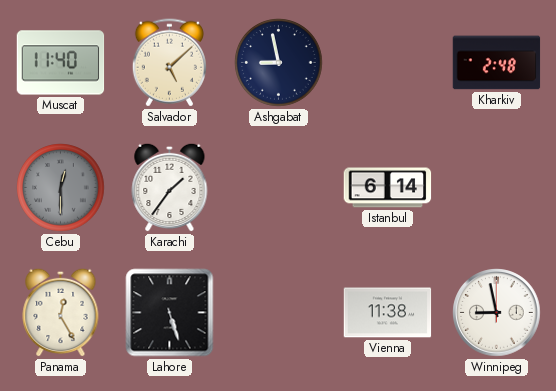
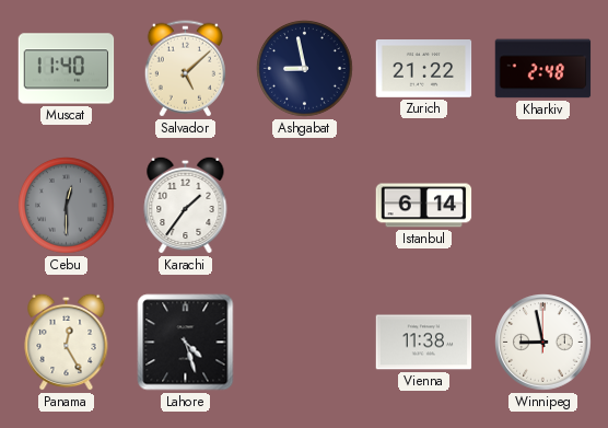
Zurich: none -> 21:22 (424, 69)
Lahore: 5:27 -> 4:27 (186, 343)
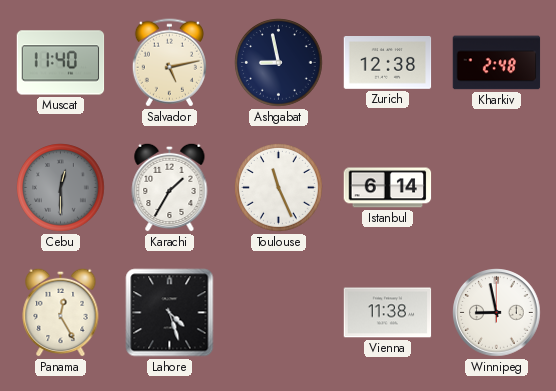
Salvador: 5:08 -> 5:13 (169, 63)
Zurich: 21:22 -> 12:38 (388, 63)
Karachi: 1:36 -> 1:35 (170, 187)
Toulouse: none -> 11:26 (279, 188)
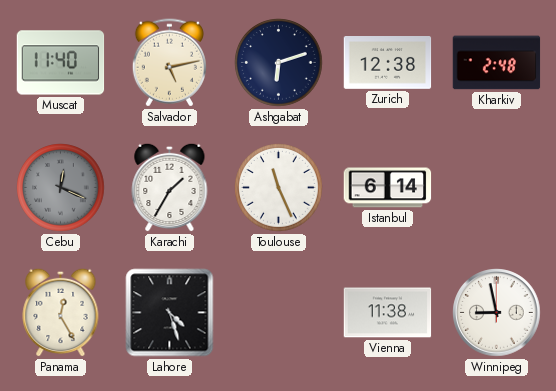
Ashgabat: 8:58 -> 6:12 (279, 63)
Cebu: 12:30 -> 12:19 (61, 188)
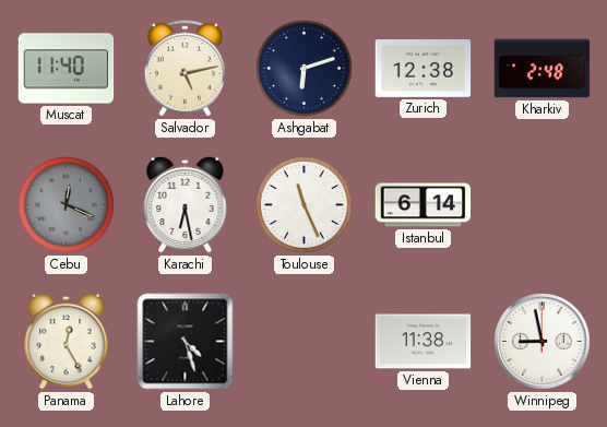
Karachi: 1:35 -> 6:28 (186, 204)
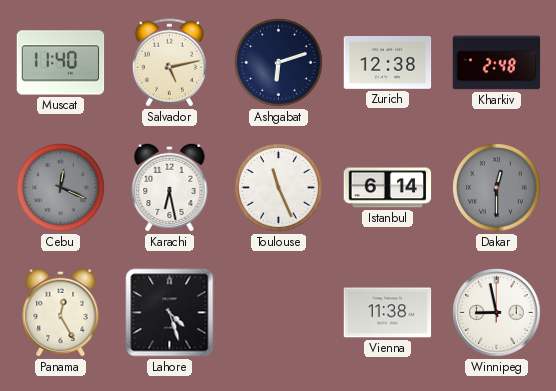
Dakar: none -> 12:30 (497, 188)
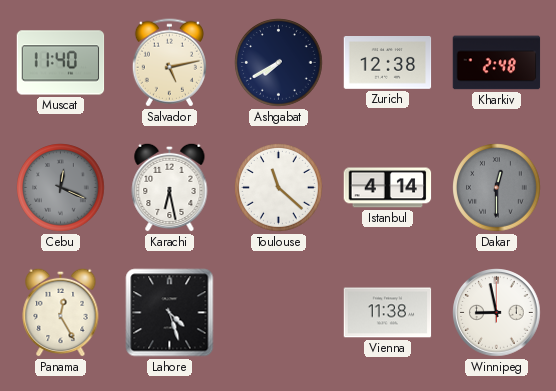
Ashgabat: 6:12 -> 7:40 (279, 63)
Toulouse: 11:26 -> 11:22 (279, 188)
Istanbul: 6:14 -> 4:14 (388, 188)
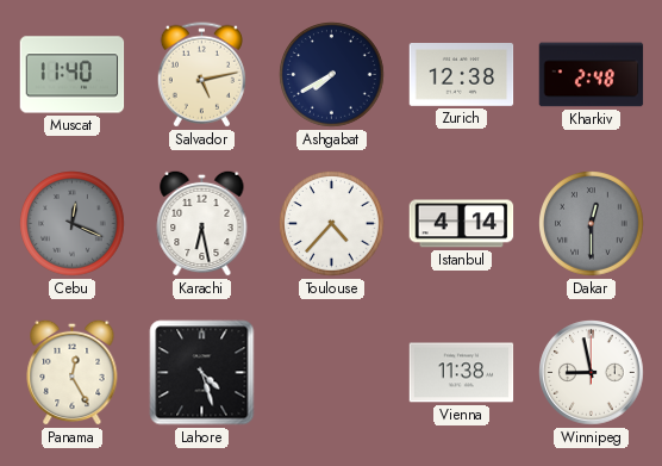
Toulouse: 11:22 -> 4:37 (332, 224)
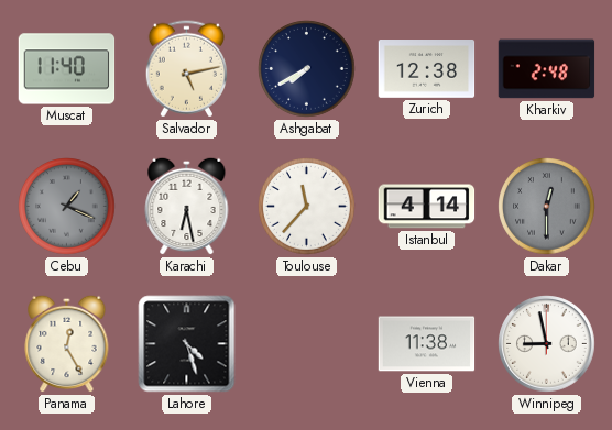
Cebu: 12:19 -> 1:19 (67, 207)
Toulouse: 4:37 -> 11:37 (307, 207)
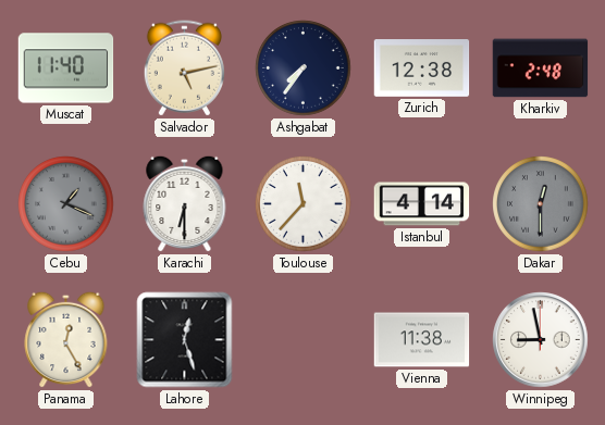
Ashgabat: 7:40 -> 7:36 (304, 68)
Karachi: 6:28 -> 6:30 (185, 203)
Lahore: 4:27 -> 12:27 (185, 340)
